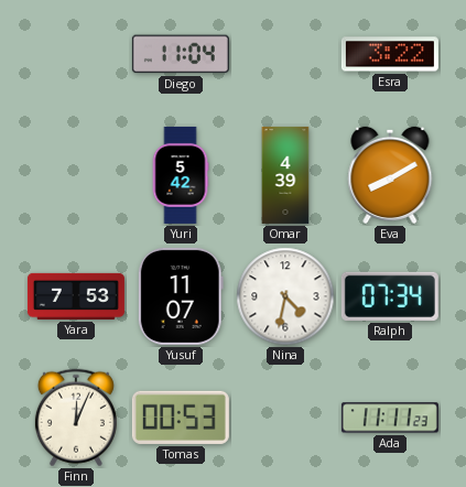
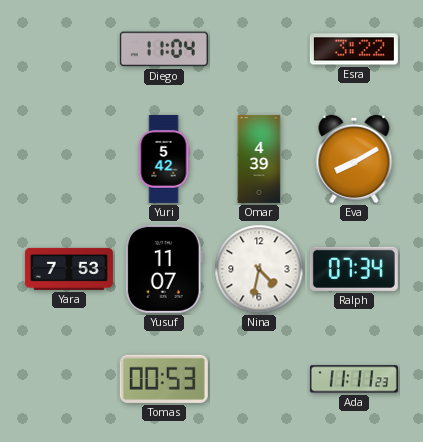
Finn: 12:04 -> none (76, 418)
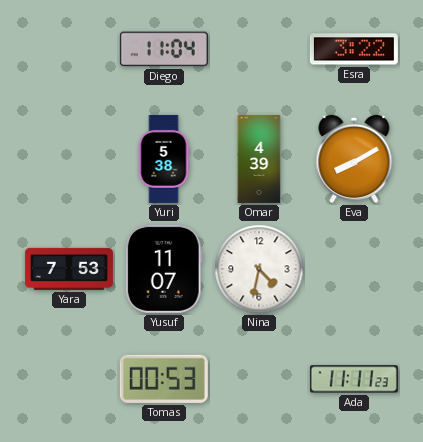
Yuri: 5:42 -> 5:38 (164, 159)
Ralph: 07:34 -> none (354, 269)
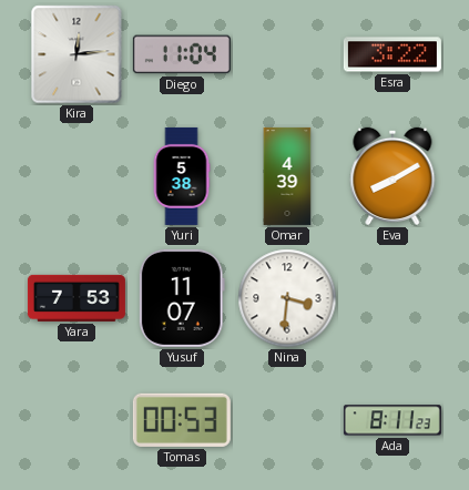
Kira: none -> 12:14 (77, 54)
Nina: 4:32 -> 3:31 (287, 298)
Ada: 11:11 -> 8:11 (392, 420)
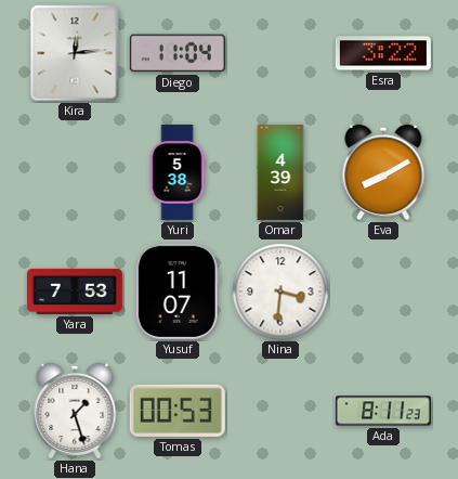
Hana: none -> 1:27 (75, 411)
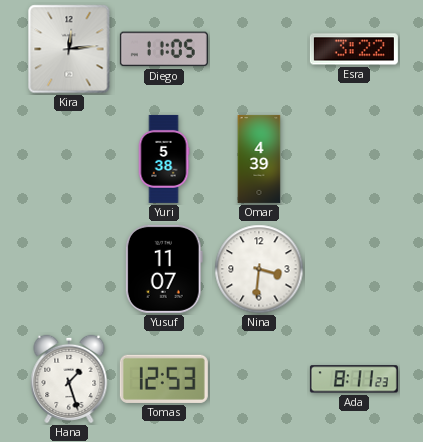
Diego: 11:04 -> 11:05 (164, 49)
Eva: 8:10 -> none (383, 172)
Yara: 7:53 -> none (75, 292)
Tomas: 00:53 -> 12:53 (164, 379)
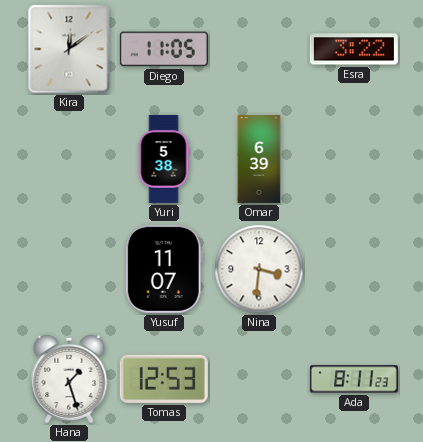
Kira: 12:14 -> 12:09 (69, 49)
Omar: 4:39 -> 6:39 (259, 159)
